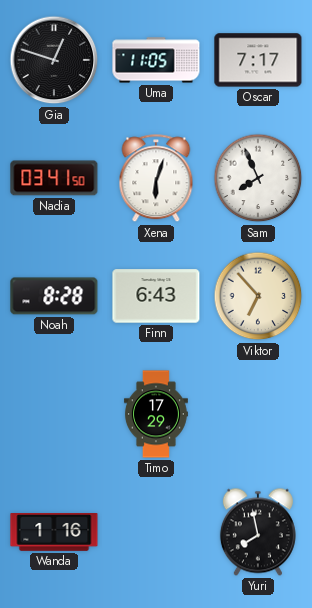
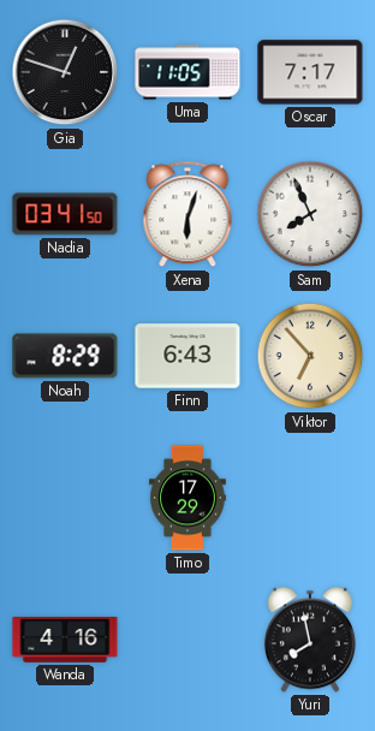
Noah: 8:28 -> 8:29 (65, 356)
Wanda: 1:16 -> 4:16 (65, 641)
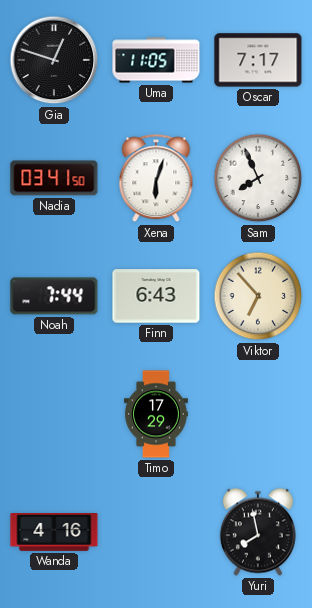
Noah: 8:29 -> 7:44 (54, 296)
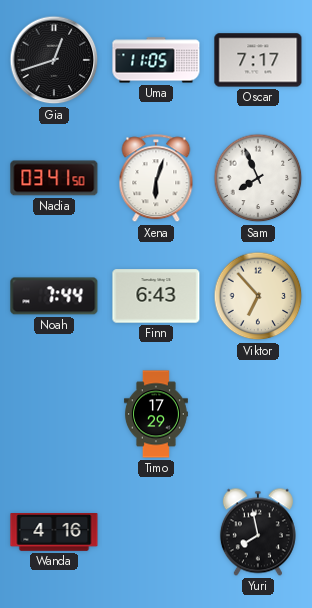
Gia: 12:48 -> 12:42 (54, 60)
